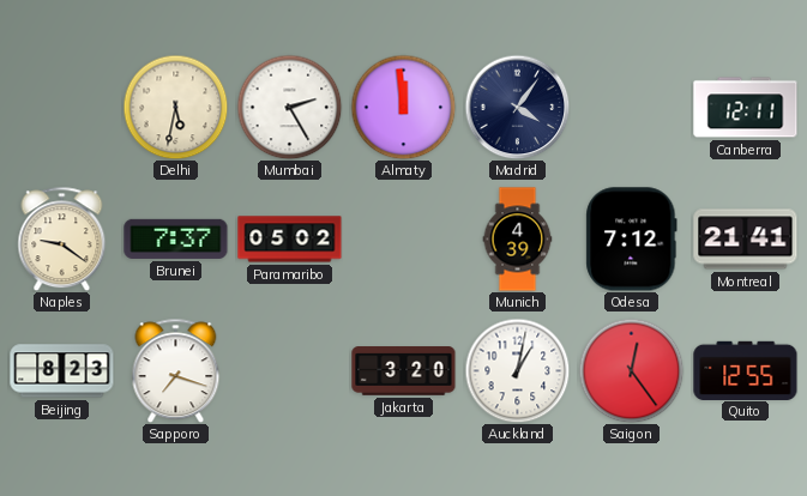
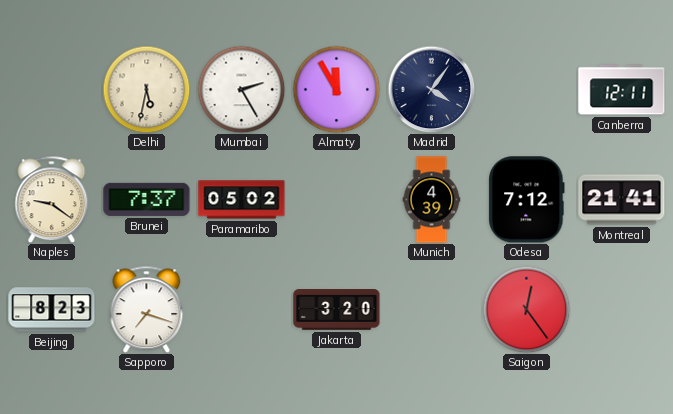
Almaty: 11:59 -> 11:55 (336, 89)
Auckland: 1:02 -> none (517, 370)
Quito: 12:55 -> none (746, 370)
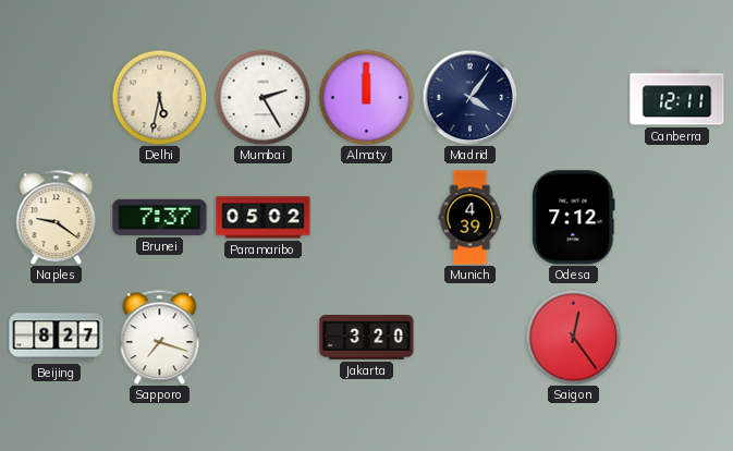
Almaty: 11:55 -> 12:00 (366, 97)
Montreal: 21:41 -> none (622, 200)
Beijing: 8:23 -> 8:27 (57, 338)
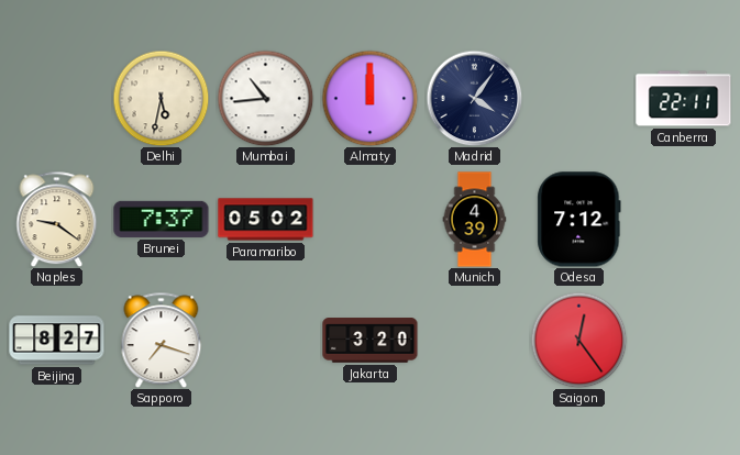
Mumbai: 2:25 -> 10:44 (265, 98)
Canberra: 12:11 -> 22:11 (684, 99)
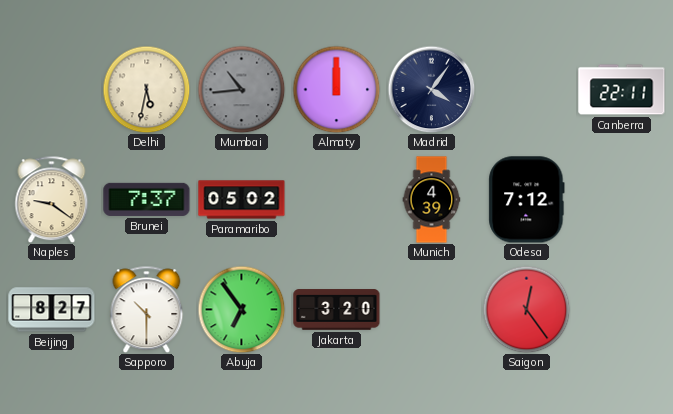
Mumbai dial: white -> grey (241, 89)
Sapporo: 7:18 -> 10:30 (147, 309)
Abuja: none -> 6:54 (241, 309)
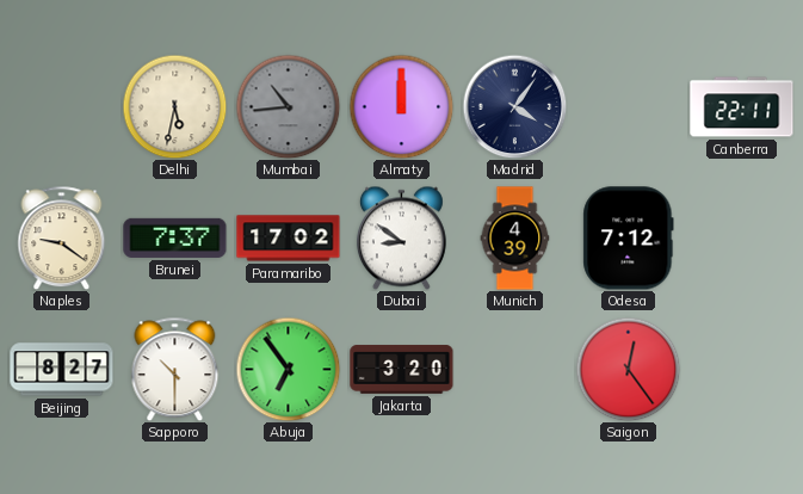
Paramaribo: 05:02 -> 17:02 (289, 239)
Dubai: none -> 8:51 (401, 237)
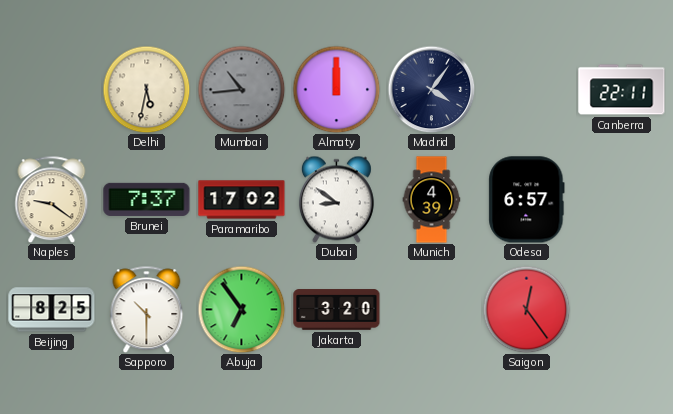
Odesa: 7:12 -> 6:57 (527, 200)
Beijing: 8:27 -> 8:25 (52, 310)
